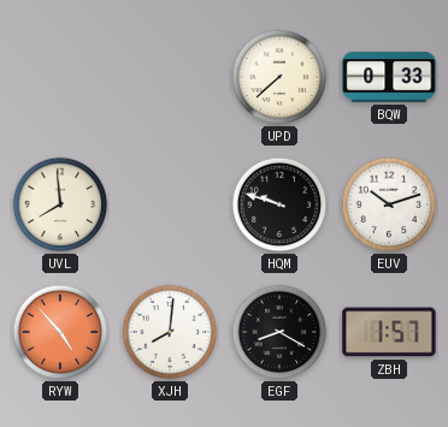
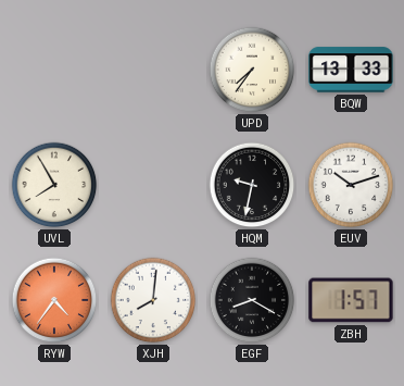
UPD: 7:38 -> 7:36 (252, 70)
BQW: 0:33 -> 13:33 (351, 70)
UVL: 7:59 -> 7:55 (54, 185)
HQM: 9:48 -> 9:32 (252, 185)
RYW: 4:53 -> 4:36 (54, 300)
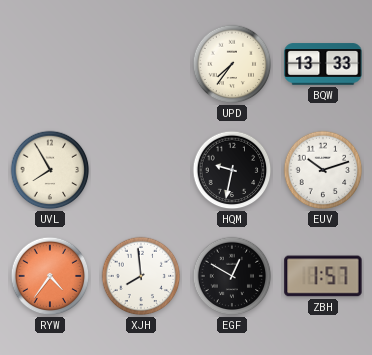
XJH: 8:01 -> 7:59 (141, 276)
EGF: 8:20 -> 12:50 (232, 276)
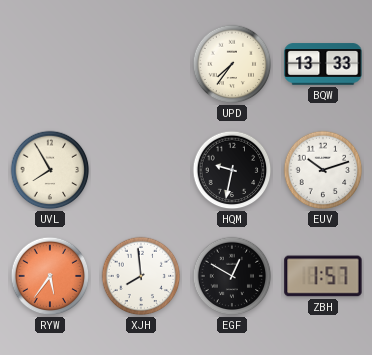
RYW: 4:36 -> 5:36 (50, 276)
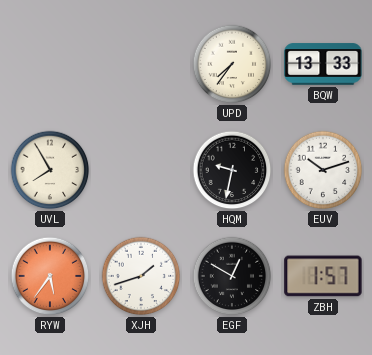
XJH: 7:59 -> 1:42 (141, 276)
